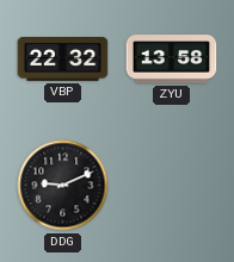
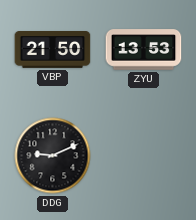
VBP: 22:32 -> 21:50 (53, 50)
ZYU: 13:58 -> 13:53 (144, 50)
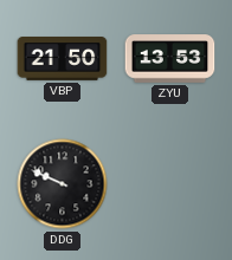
DDG: 9:11 -> 9:49 (63, 184)
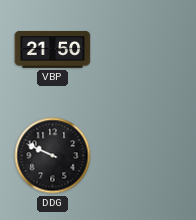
ZYU: 13:53 -> none (170, 59)
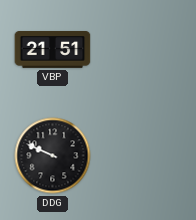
VBP: 21:50 -> 21:51 (53, 50)
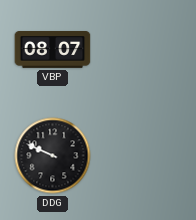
VBP: 21:51 -> 08:07 (53, 50)
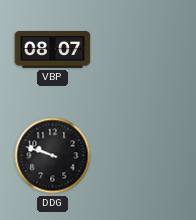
DDG: 9:49 -> 9:48 (53, 156)
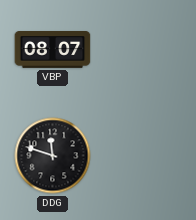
DDG: 9:48 -> 11:48 (53, 156)
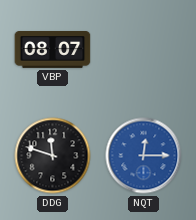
NQT: none -> 12:15 (144, 156)
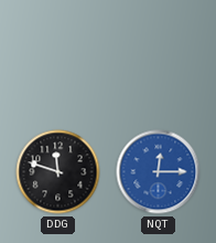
VBP: 08:07 -> none (53, 50)
